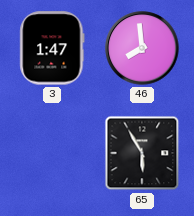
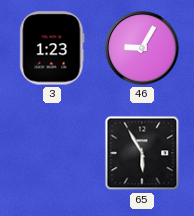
3: 1:47 -> 1:23 (52, 48)
46: 7:59 -> 9:05 (142, 48)
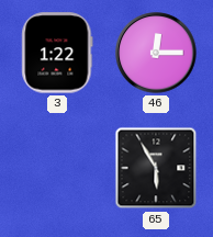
3: 1:23 -> 1:22 (57, 53)
46: 9:05 -> 12:15 (156, 53)
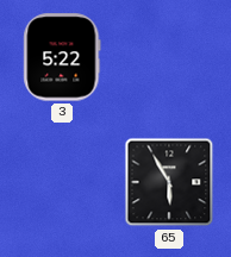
3: 1:22 -> 5:22 (62, 57)
46: 12:15 -> none (156, 53)
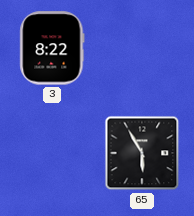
3: 5:22 -> 8:22 (52, 48)
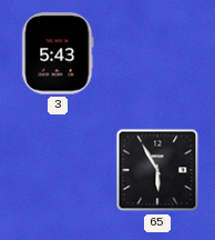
3: 8:22 -> 5:43 (58, 53)
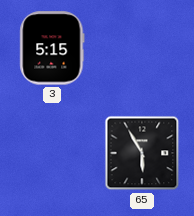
3: 5:43 -> 5:15 (52, 48)
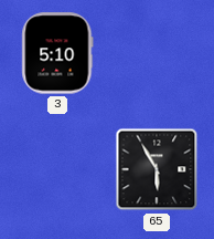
3: 5:15 -> 5:10 (57, 53)
